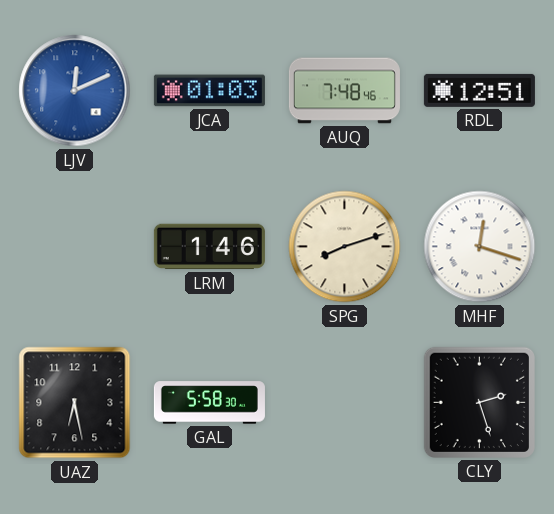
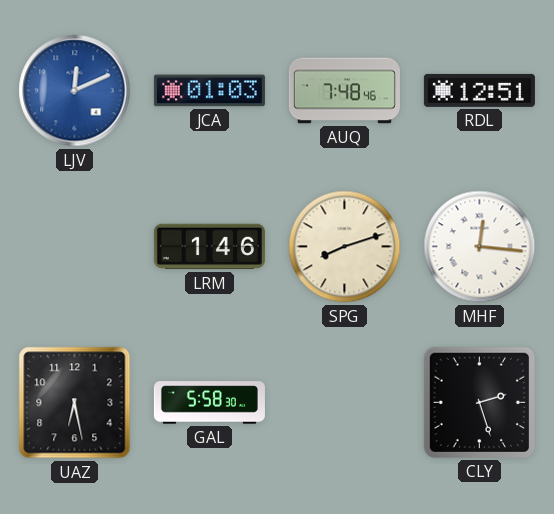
MHF: 12:18 -> 12:16 (480, 247)
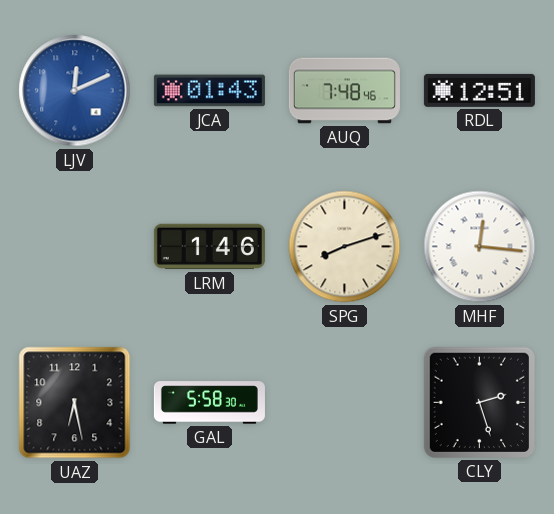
JCA: 01:03 -> 01:43 (209, 91)
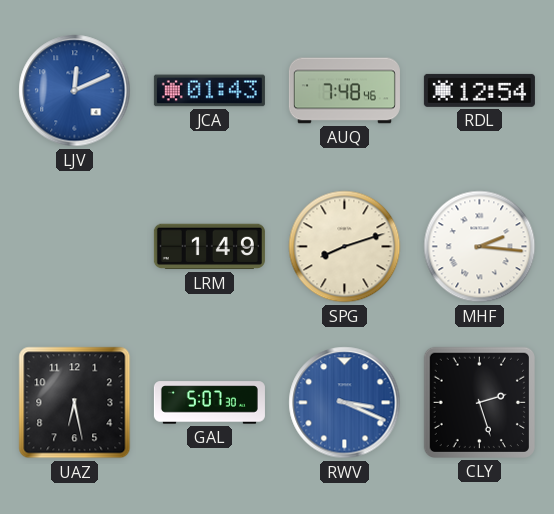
RDL: 12:51 -> 12:54 (479, 90)
LRM: 1:46 -> 1:49 (209, 247)
MHF: 12:16 -> 2:16 (480, 247)
GAL: 5:58 -> 5:07 (209, 403)
RWV: none -> 3:19 (345, 403)
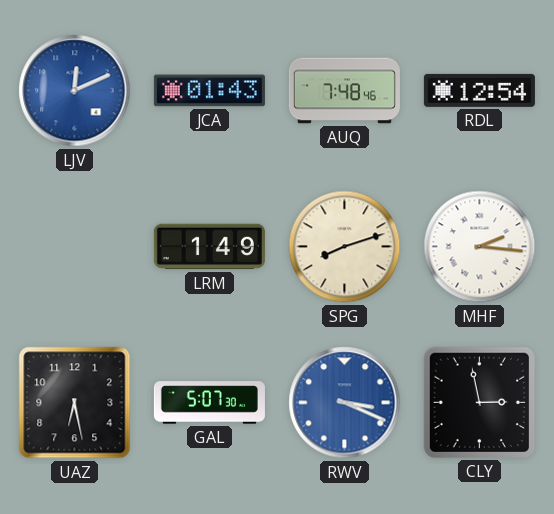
CLY: 2:27 -> 2:58 (479, 402)
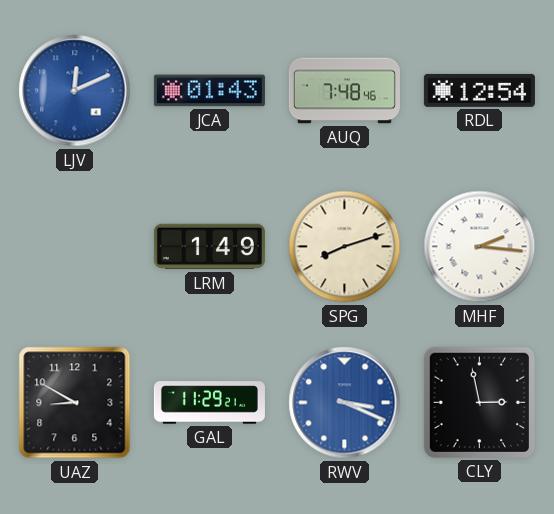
UAZ: 6:28 -> 8:50 (75, 403)
GAL: 5:07 -> 11:29 (209, 403)
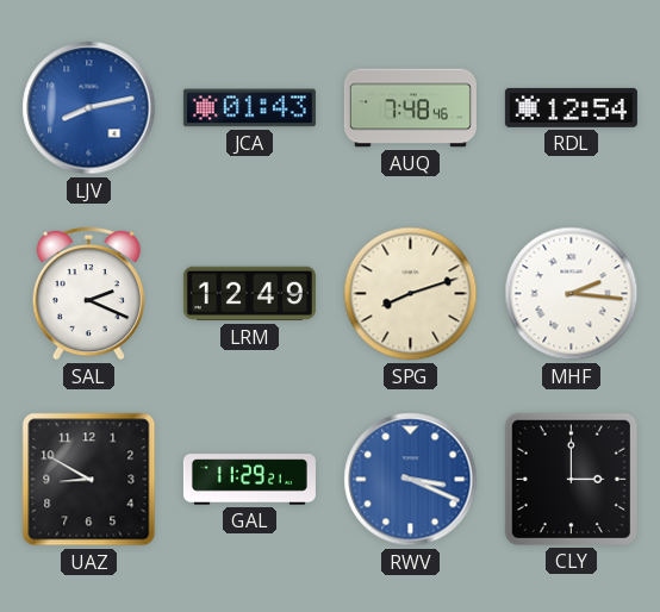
LJV: 12:11 -> 8:13 (89, 108)
SAL: none -> 2:19 (88, 293)
LRM: 1:49 -> 12:49 (249, 294)
CLY: 2:58 -> 3:00 (571, 479)
